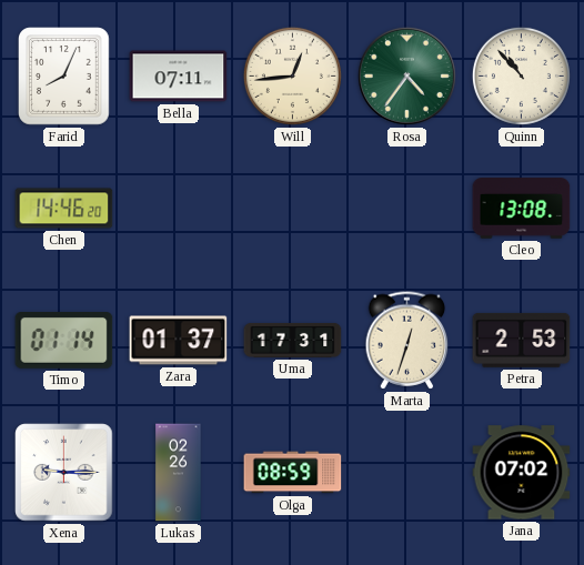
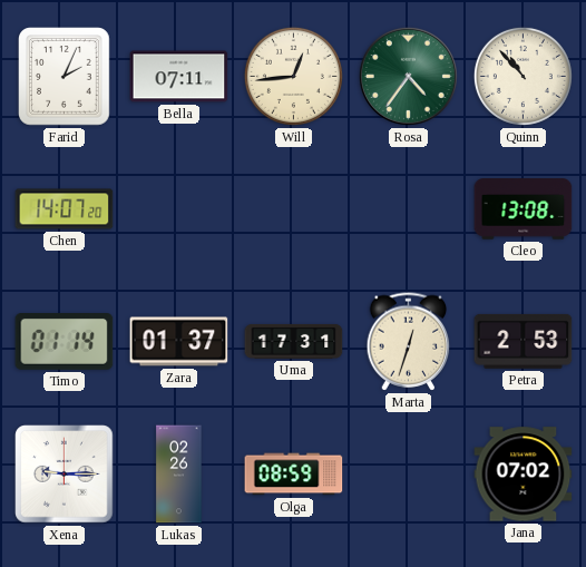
Farid: 8:04 -> 2:04 (65, 77)
Chen: 14:46 -> 14:07 (65, 209)
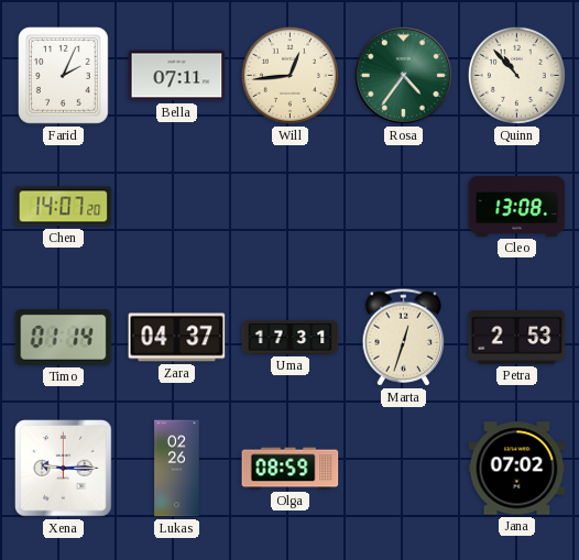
Zara: 01:37 -> 04:37 (177, 338)
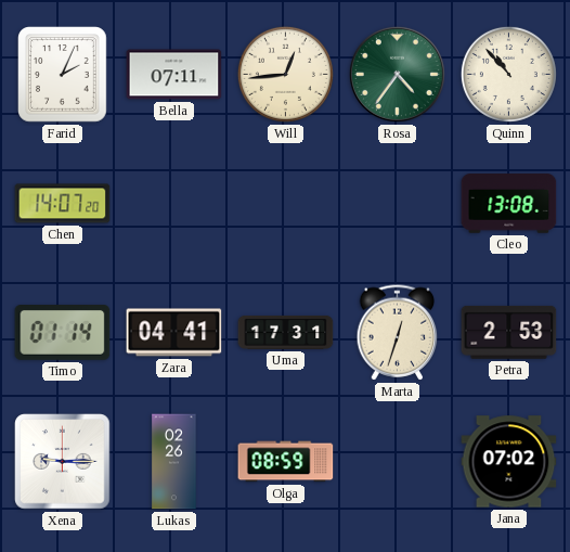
Zara: 04:37 -> 04:41 (174, 333)
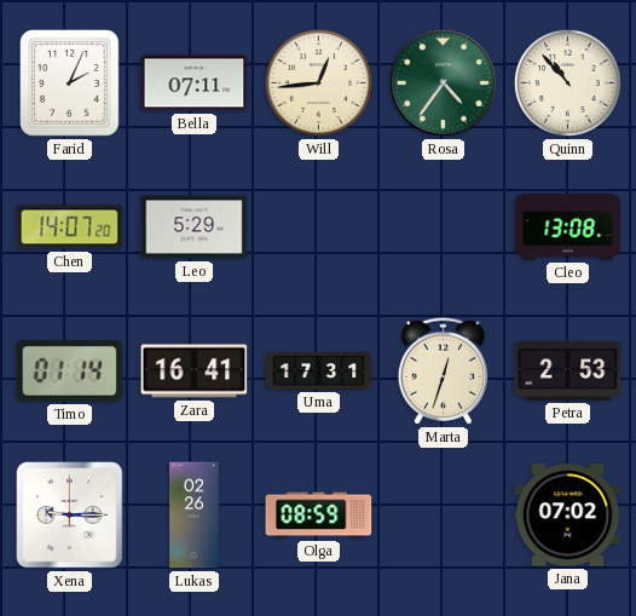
Leo: none -> 5:29 (195, 228)
Zara: 04:41 -> 16:41 (195, 372)
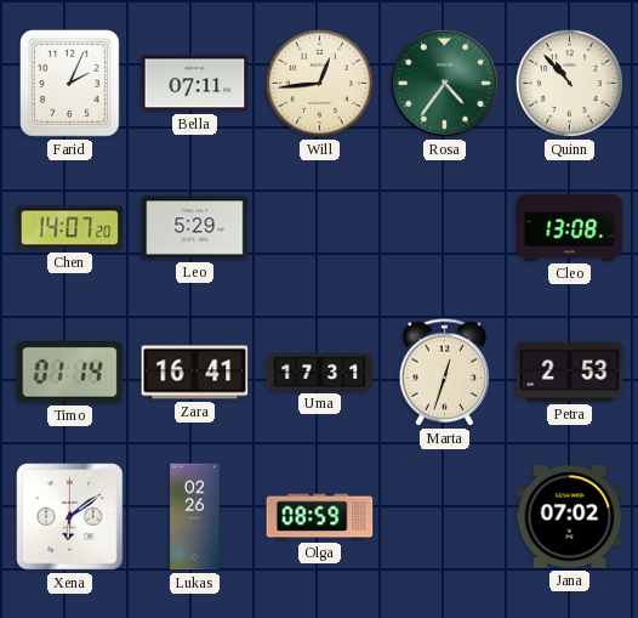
Xena: 9:15 -> 6:09 (70, 517)
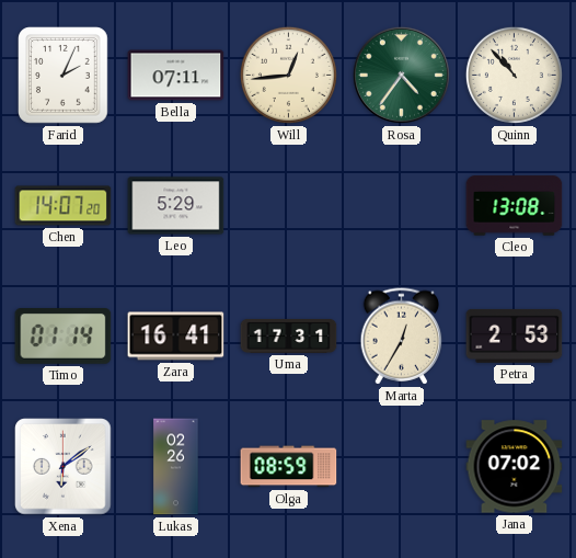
Marta: 12:33 -> 12:35 (402, 337)
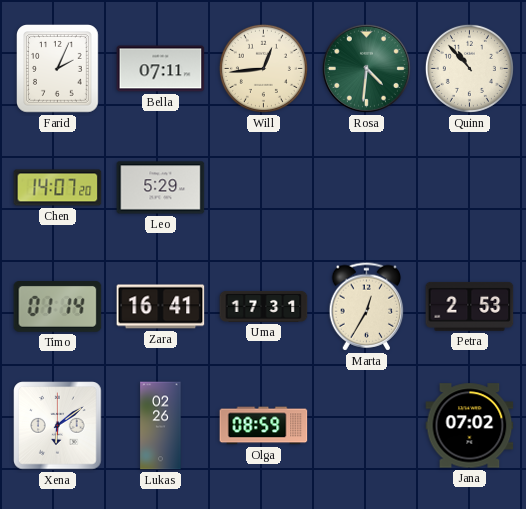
Rosa: 4:36 -> 4:31 (366, 68)
Cleo: 13:08 -> none (515, 206)
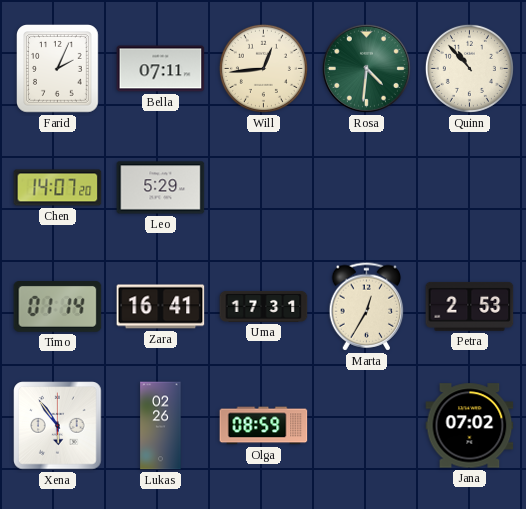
Xena: 6:09 -> 5:54 (58, 426)
